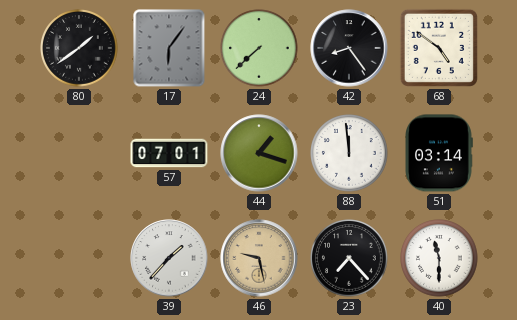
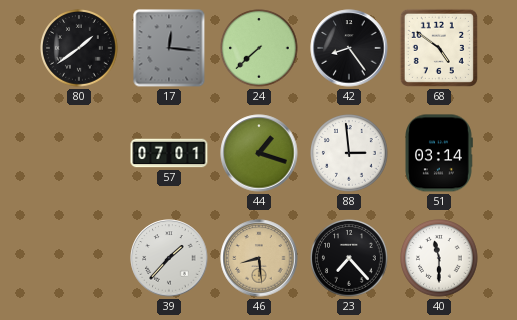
17: 6:06 -> 12:16 (169, 48)
88: 11:59 -> 2:59 (349, 153)
46: 9:28 -> 8:29 (259, 258)
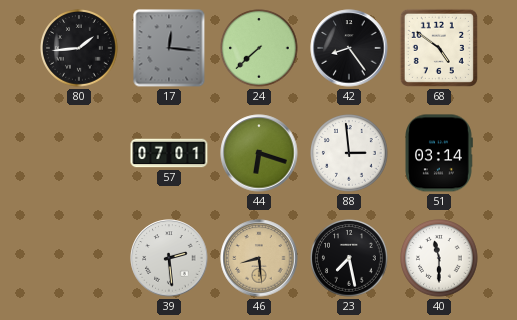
80: 1:39 -> 1:44 (79, 48)
44: 1:18 -> 6:18 (259, 153)
39: 1:37 -> 2:29 (169, 258)
23: 7:23 -> 7:28 (349, 258)
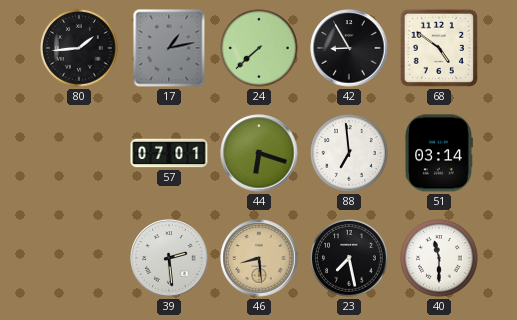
17: 12:16 -> 1:13 (169, 48)
42: 8:24 -> 8:55 (349, 48)
88: 2:59 -> 6:59 (349, 153)
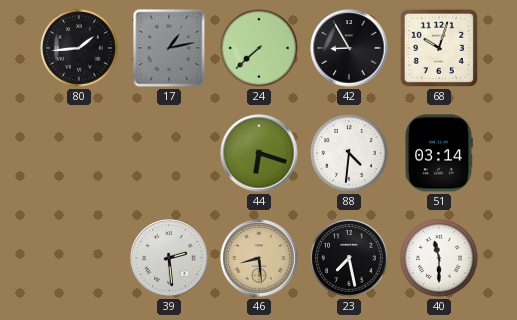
68: 4:51 -> 10:03 (439, 48)
57: 07:01 -> none (169, 153)
88: 6:59 -> 4:31 (349, 153)
